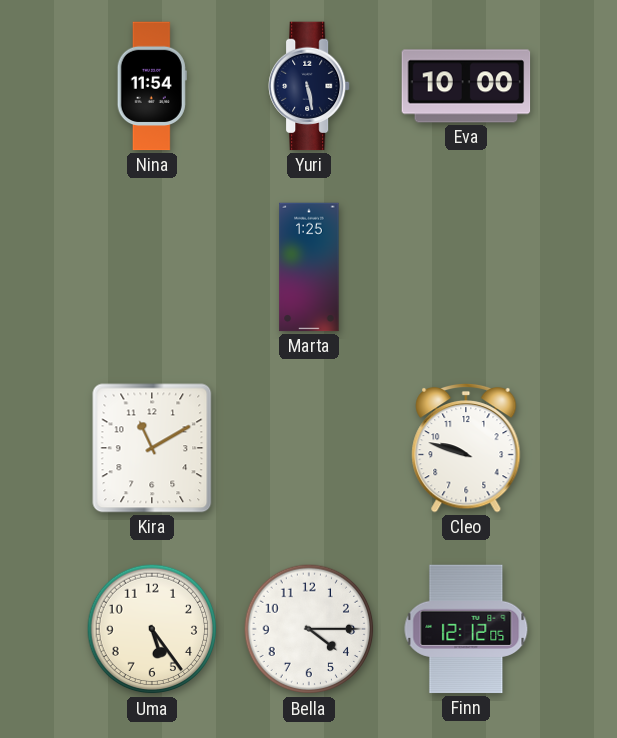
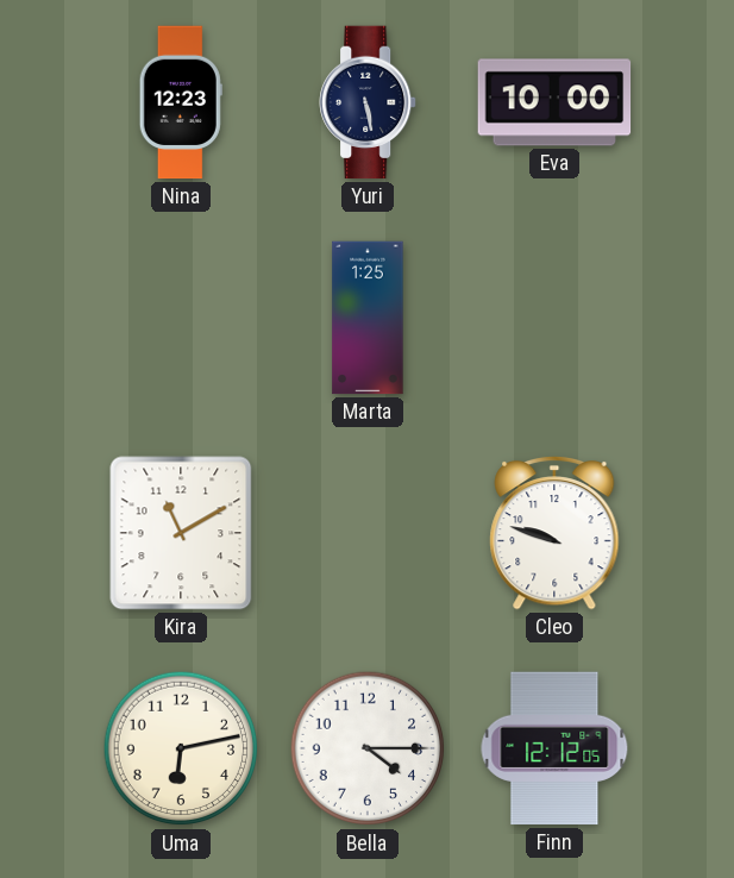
Nina: 11:54 -> 12:23 (181, 102)
Uma: 5:24 -> 6:13 (181, 748)
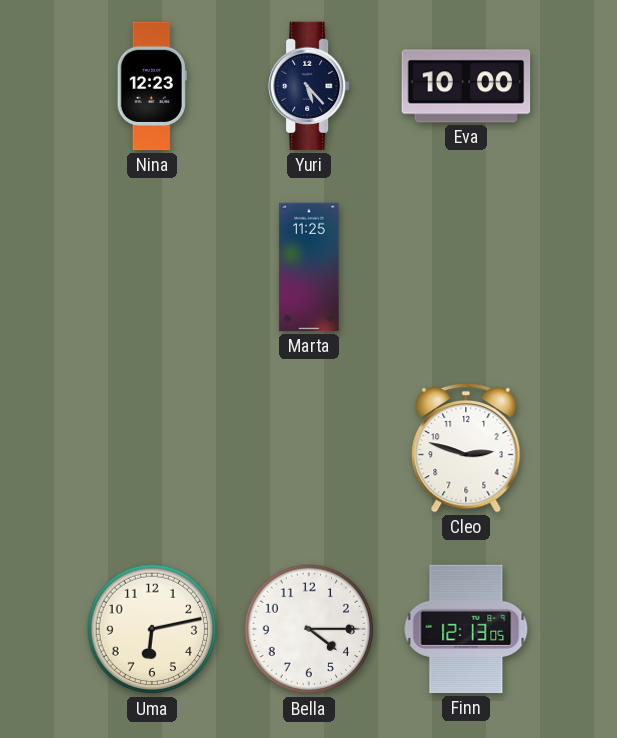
Yuri: 5:28 -> 5:23 (310, 86)
Marta: 1:25 -> 11:25 (309, 267)
Kira: 11:10 -> none (181, 533)
Cleo: 9:48 -> 2:48 (466, 448)
Finn: 12:12 -> 12:13 (466, 629)
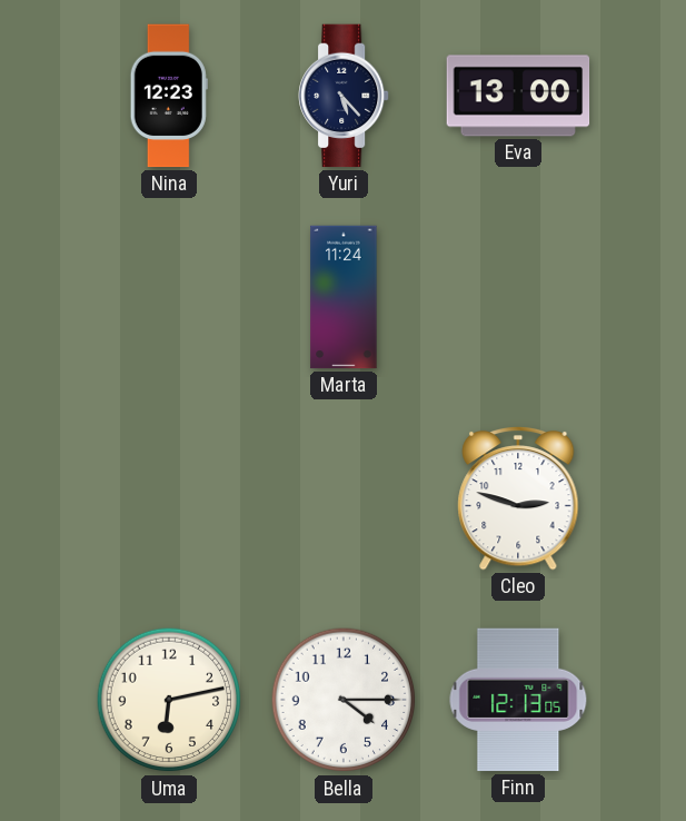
Eva: 10:00 -> 13:00 (518, 96)
Marta: 11:25 -> 11:24 (344, 297)
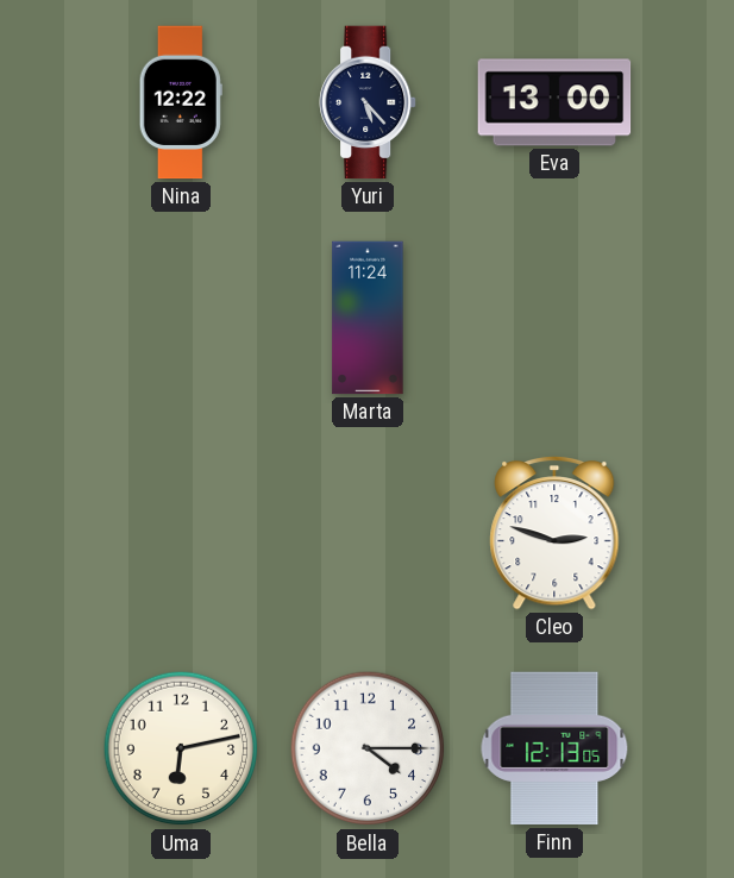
Nina: 12:23 -> 12:22 (181, 102)
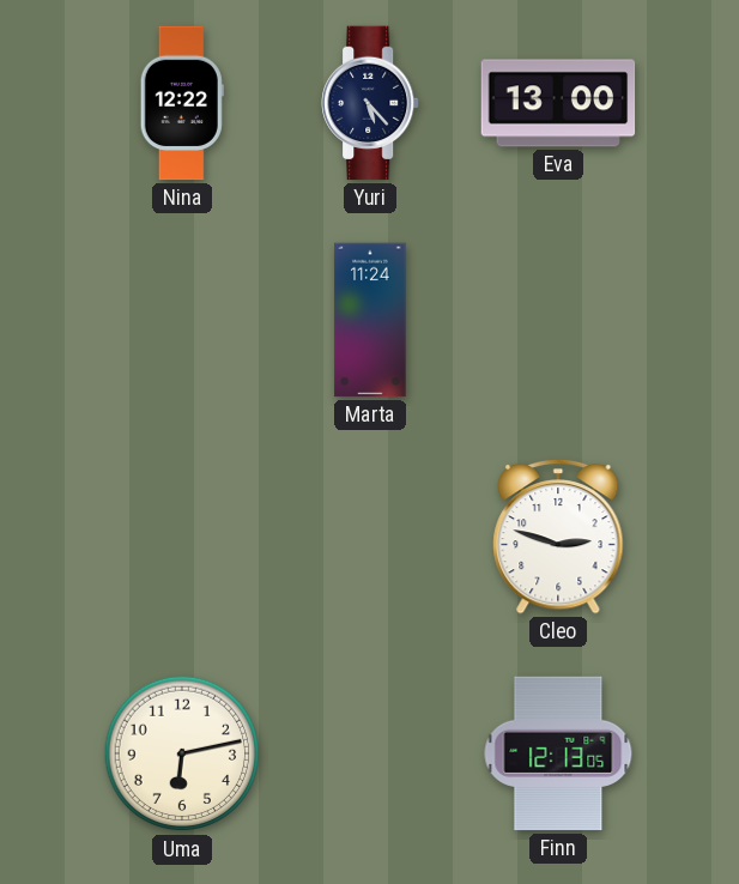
Bella: 4:15 -> none (368, 748)
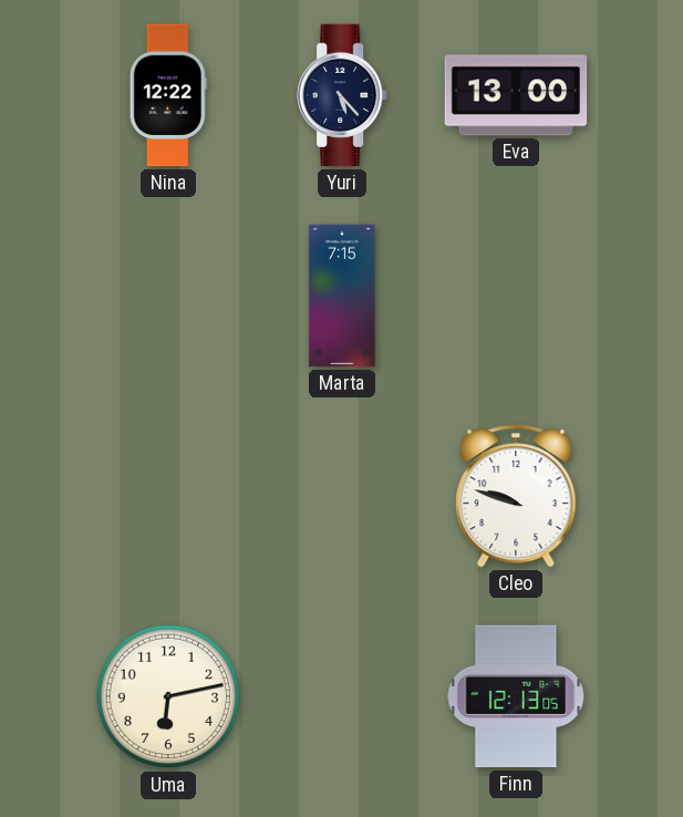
Marta: 11:24 -> 7:15 (342, 296)
Cleo: 2:48 -> 9:48 (516, 496)
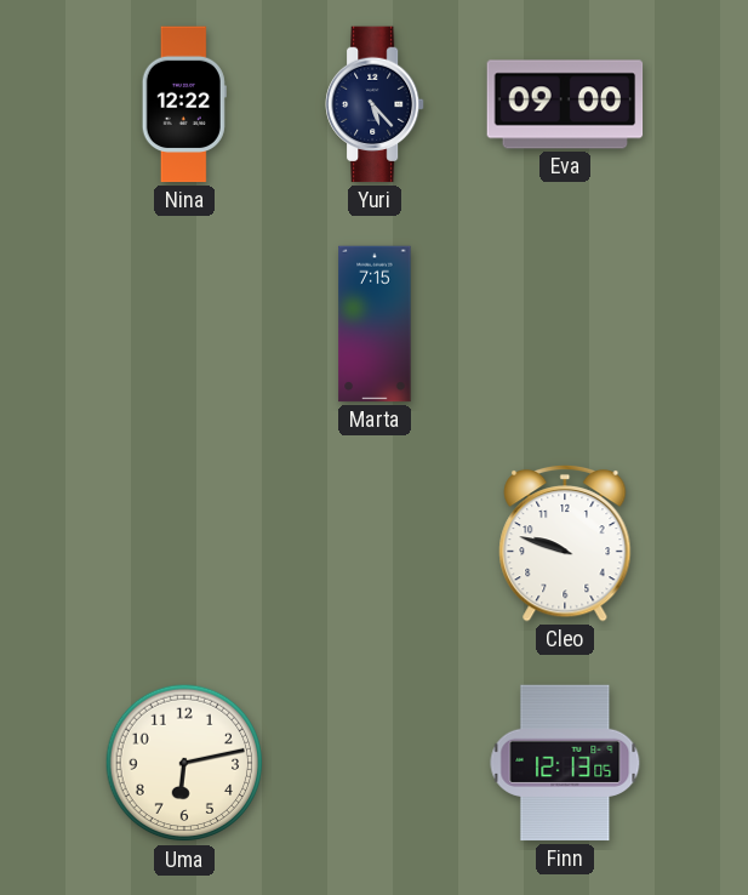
Eva: 13:00 -> 09:00 (565, 104)
